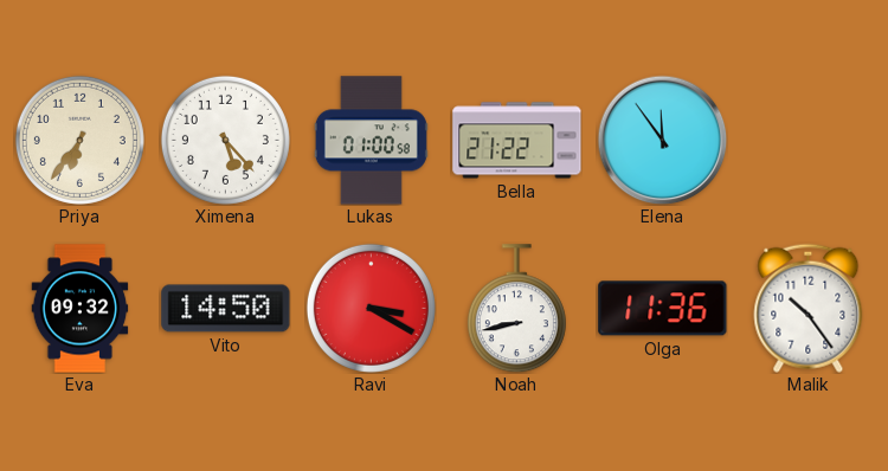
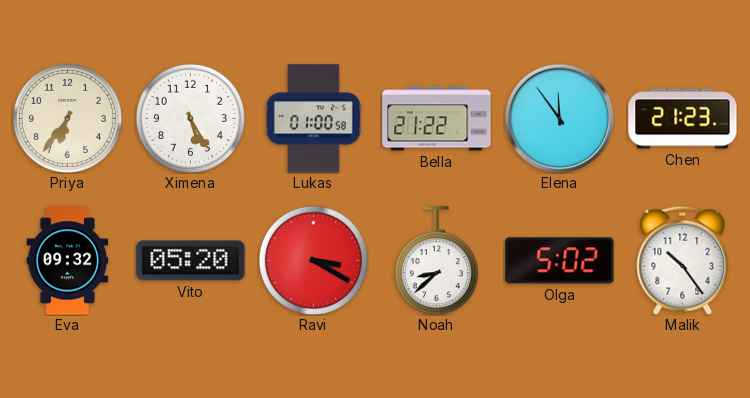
Ximena: 5:23 -> 5:25 (190, 118)
Chen: none -> 21:23 (683, 119)
Vito: 14:50 -> 05:20 (191, 261)
Noah: 8:43 -> 8:38 (436, 261)
Olga: 11:36 -> 5:02 (560, 261)
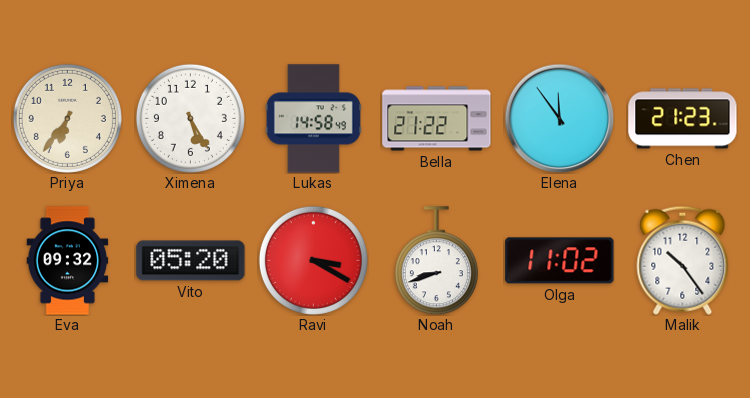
Lukas: 01:00 -> 14:58 (313, 119)
Noah: 8:38 -> 8:42 (436, 261)
Olga: 5:02 -> 11:02 (560, 261)
